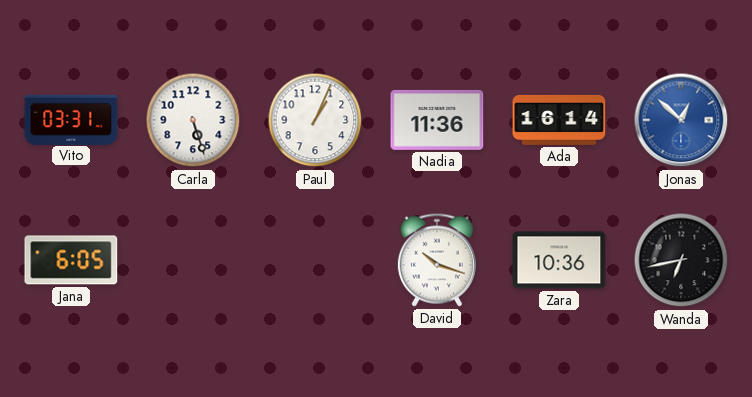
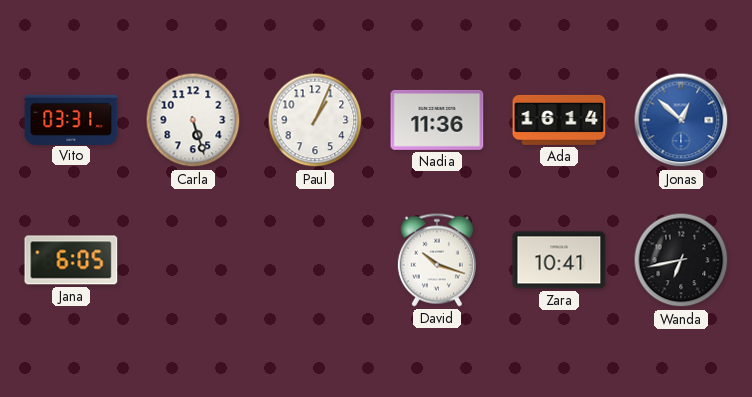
Zara: 10:36 -> 10:41 (559, 260)
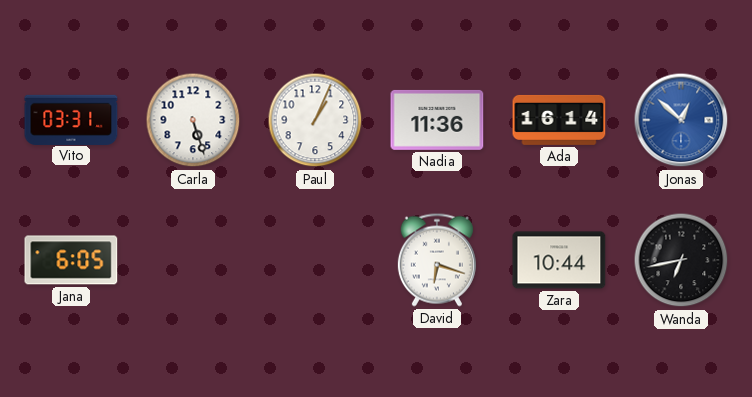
David: 10:18 -> 6:18 (437, 260)
Zara: 10:41 -> 10:44 (559, 260)
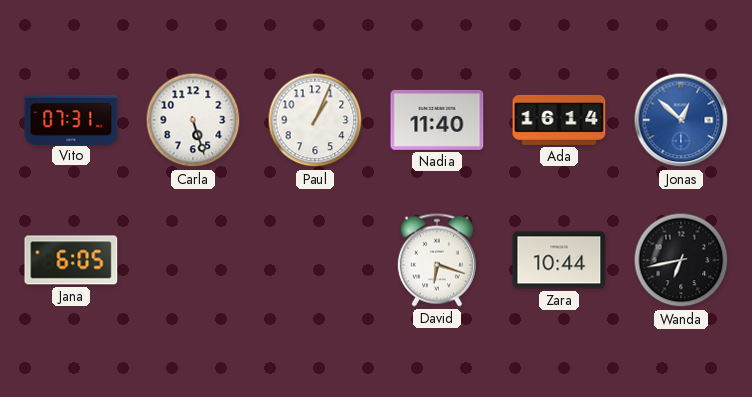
Vito: 03:31 -> 07:31 (71, 119)
Nadia: 11:36 -> 11:40 (437, 120)
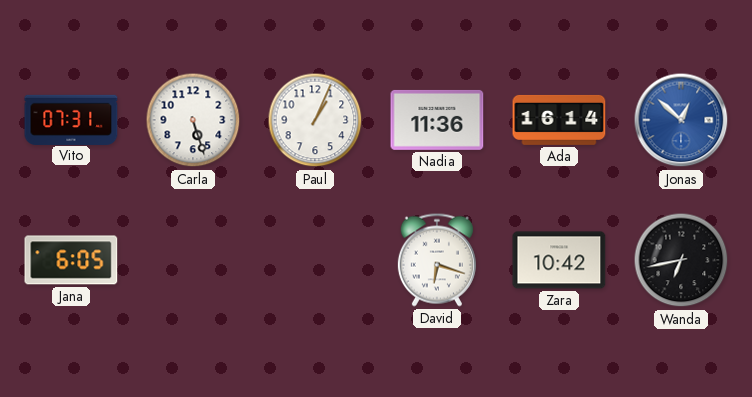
Nadia: 11:40 -> 11:36 (437, 120)
Zara: 10:44 -> 10:42 (559, 260)
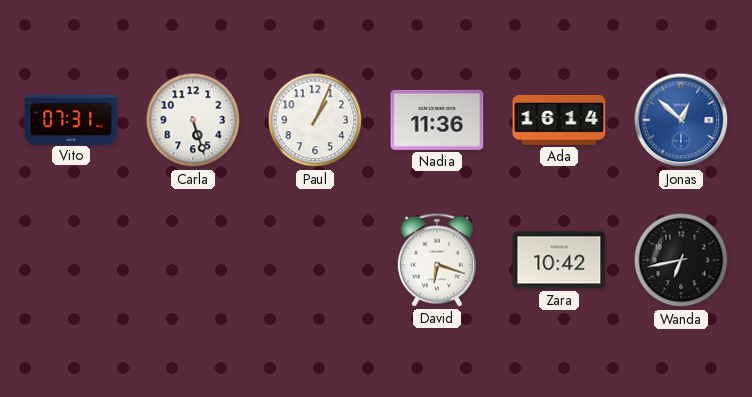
Jana: 6:05 -> none (71, 260)
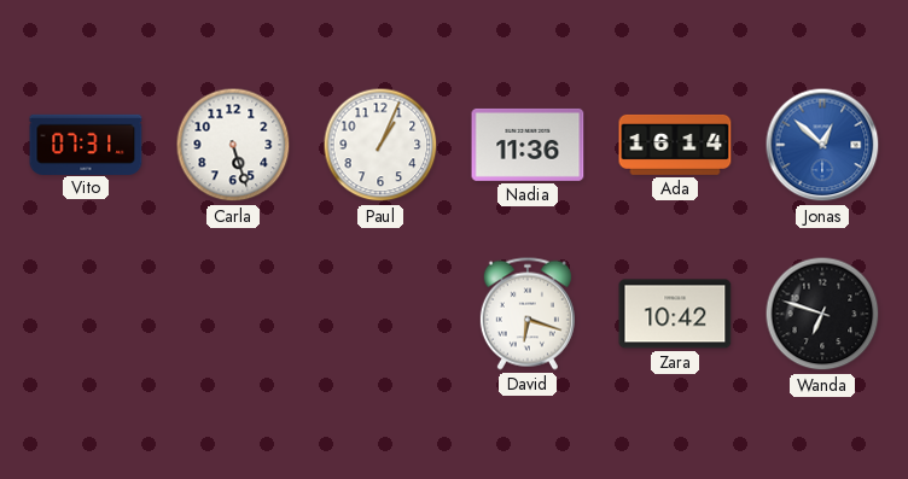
Wanda: 6:43 -> 6:48 (822, 314)
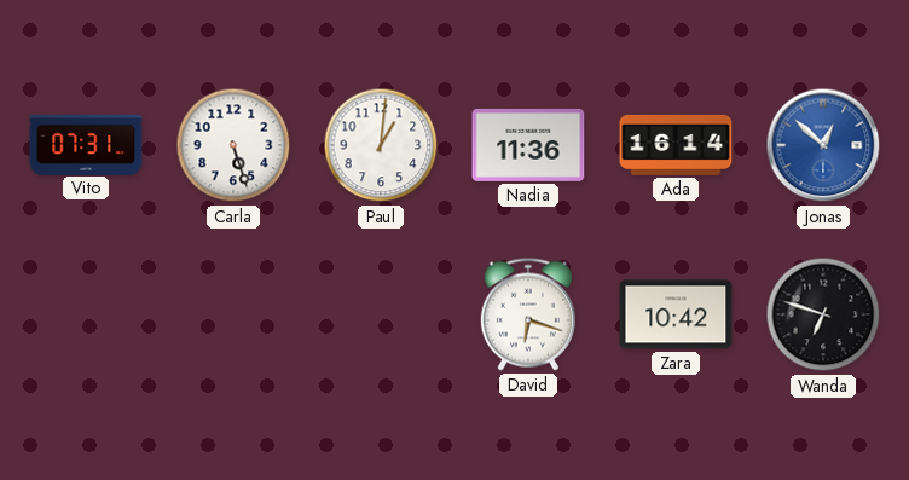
Paul: 1:04 -> 1:01 (381, 145)
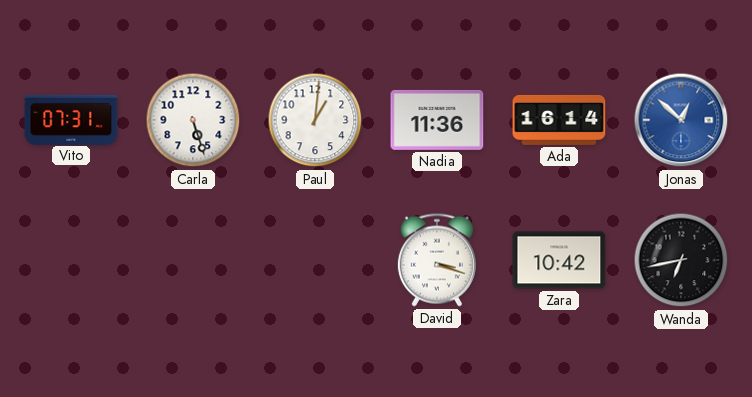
David: 6:18 -> 3:18 (437, 260)
Wanda: 6:48 -> 6:43 (681, 260)
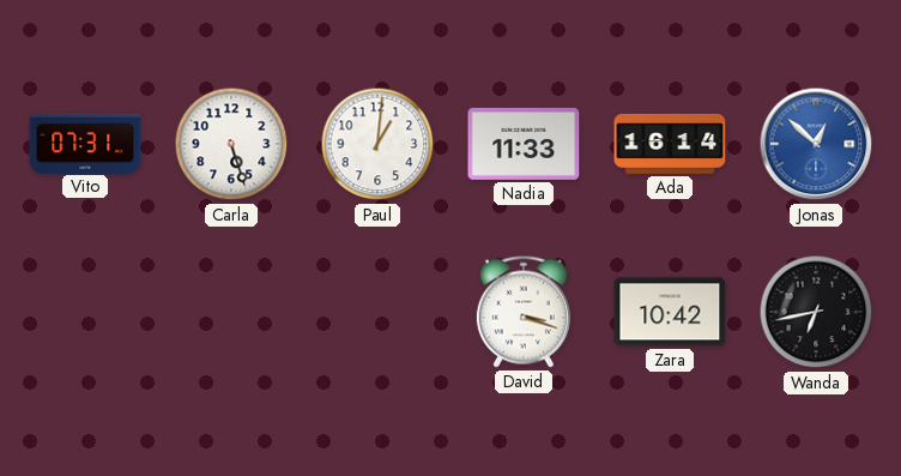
Nadia: 11:36 -> 11:33 (524, 144)
